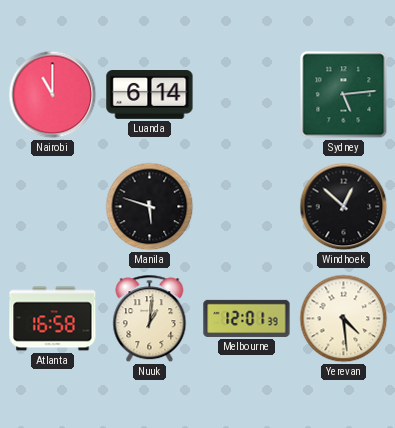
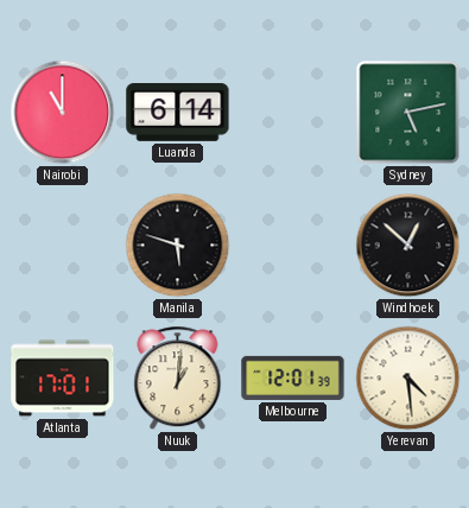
Sydney: 5:14 -> 5:13 (408, 113)
Atlanta: 16:58 -> 17:01 (63, 379)
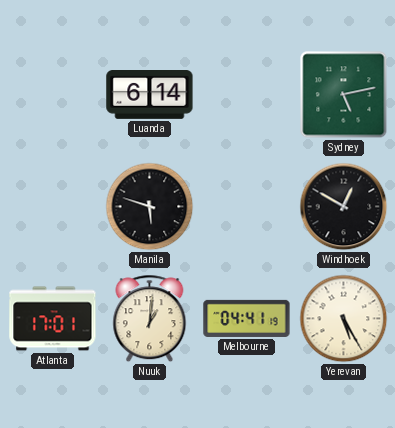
Nairobi: 11:00 -> none (63, 113)
Windhoek: 12:52 -> 12:50 (344, 207)
Melbourne: 12:01 -> 04:41 (247, 318)
Yerevan: 4:29 -> 5:25 (344, 319)
